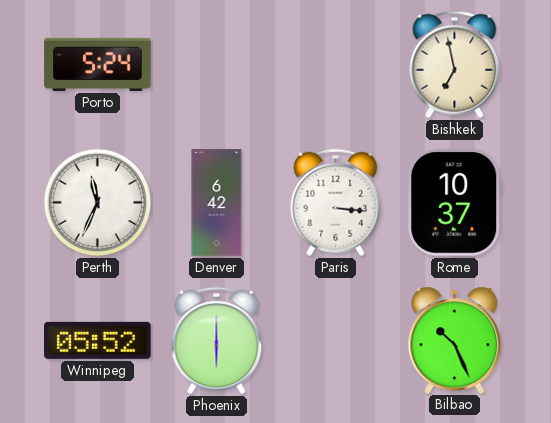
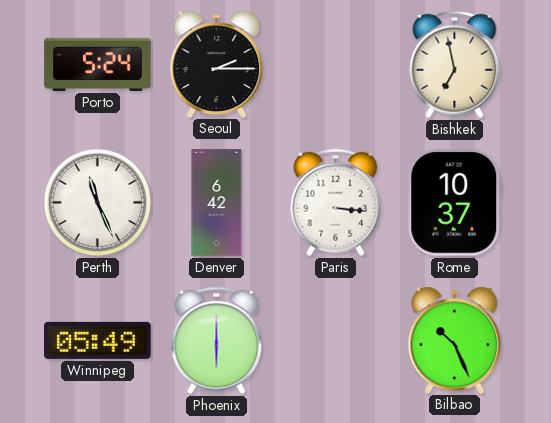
Seoul: none -> 2:15 (217, 64)
Perth: 11:34 -> 11:26 (98, 203)
Winnipeg: 05:52 -> 05:49 (98, 340)
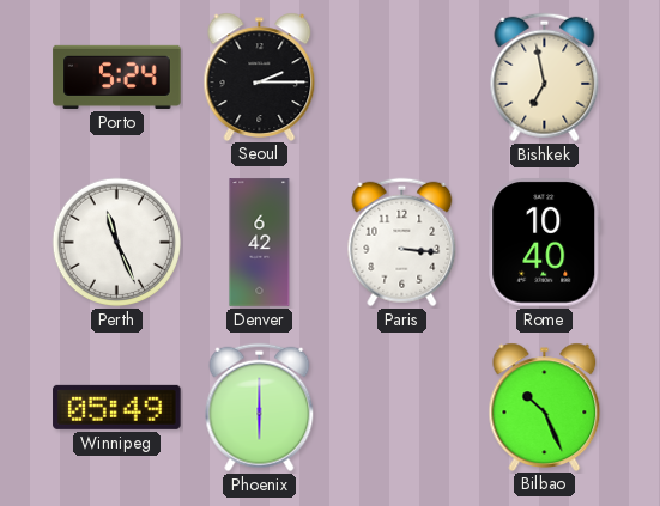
Rome: 10:37 -> 10:40 (545, 243)
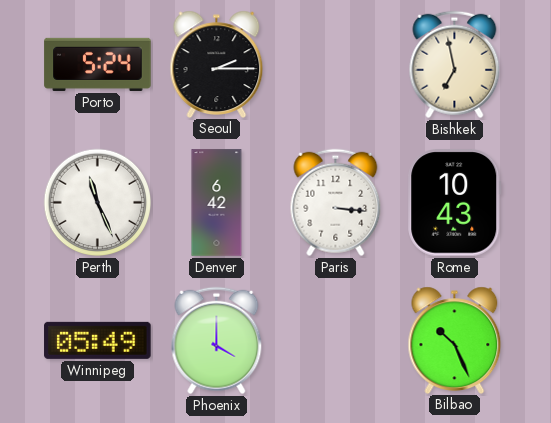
Rome: 10:40 -> 10:43 (455, 203)
Phoenix: 6:00 -> 4:00 (217, 341)
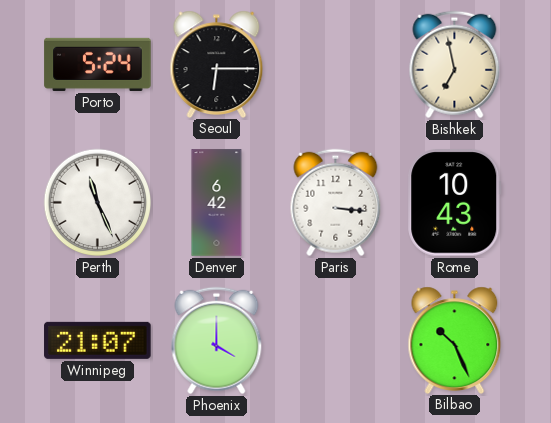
Seoul: 2:15 -> 6:15 (217, 64)
Winnipeg: 05:49 -> 21:07 (98, 340)
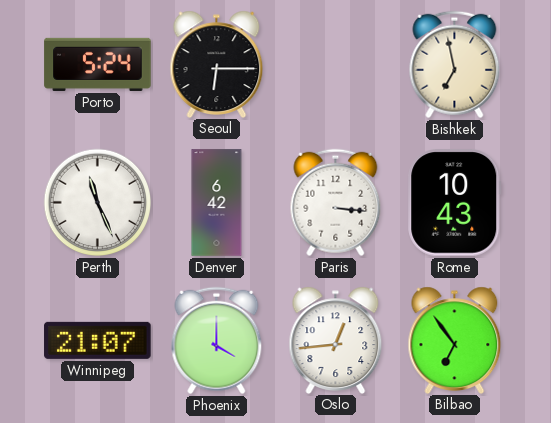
Oslo: none -> 12:44 (336, 340)
Bilbao: 10:26 -> 6:54 (455, 340)
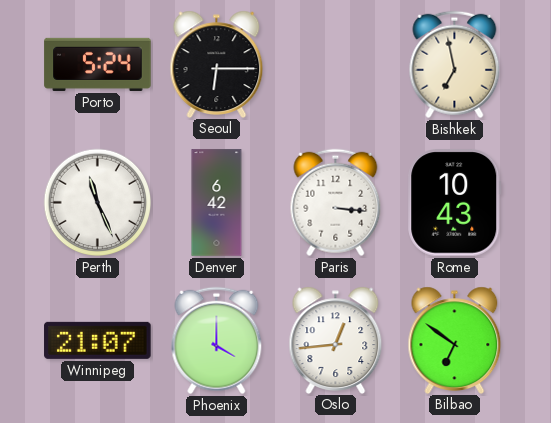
Bilbao: 6:54 -> 6:51 (455, 340)
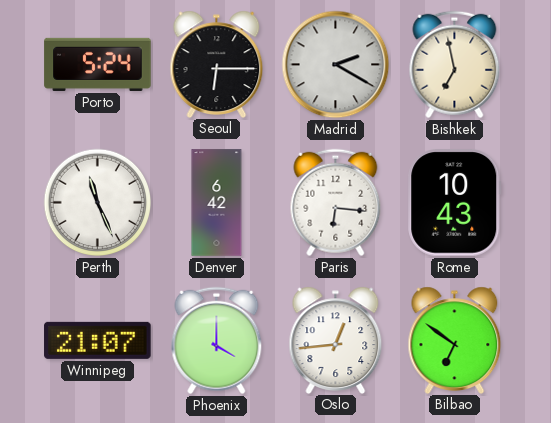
Madrid: none -> 2:20 (336, 65)
Paris: 3:16 -> 6:16 (336, 203)
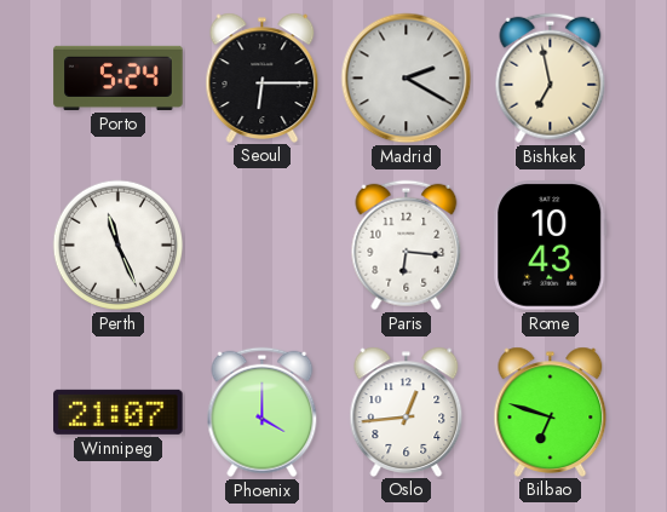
Denver: 6:42 -> none (217, 203)
Bilbao: 6:51 -> 6:48 (551, 412)
